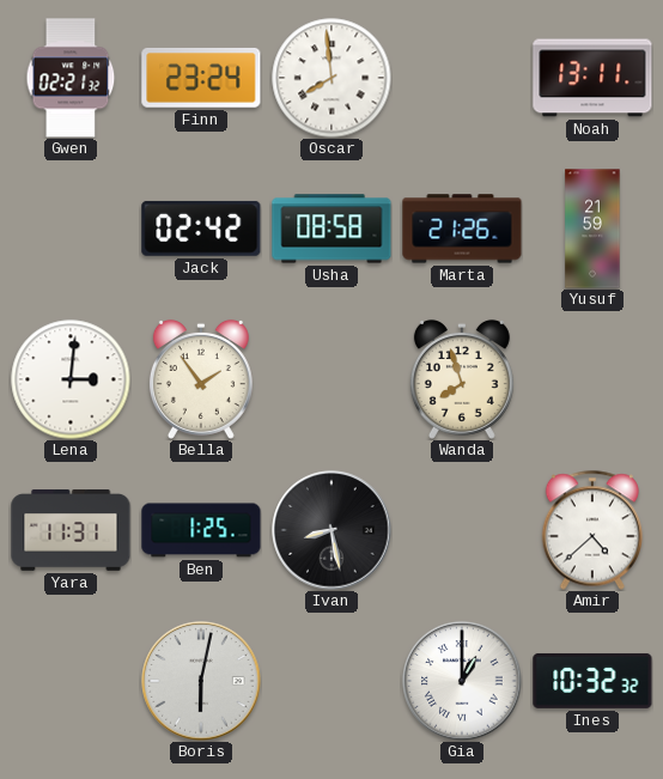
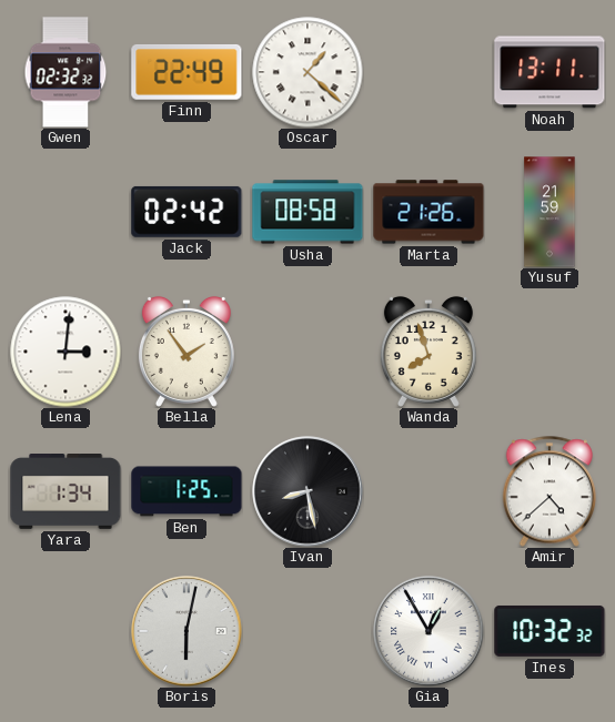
Gwen: 02:21 -> 02:32 (65, 72)
Finn: 23:24 -> 22:49 (186, 72)
Oscar: 7:59 -> 1:22 (307, 72)
Yara: 11:31 -> 1:34 (65, 492)
Gia: 1:00 -> 12:55 (429, 631)
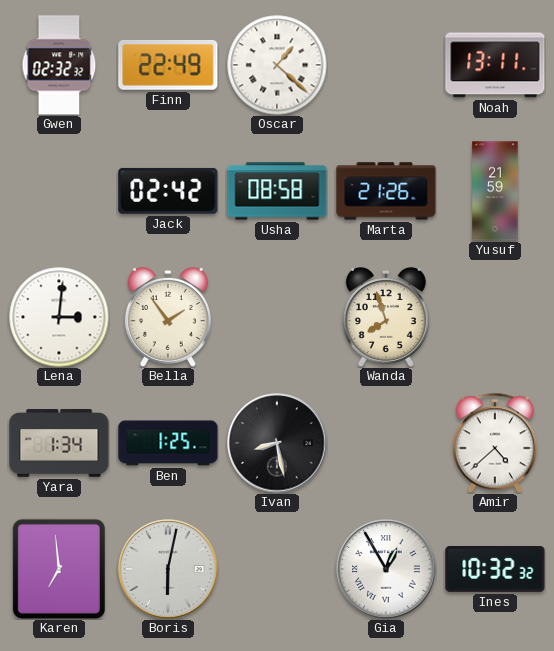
Karen: none -> 6:59 (59, 569)
